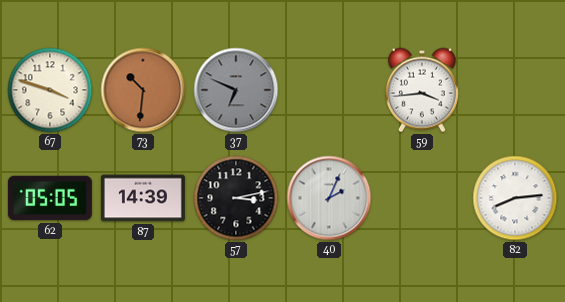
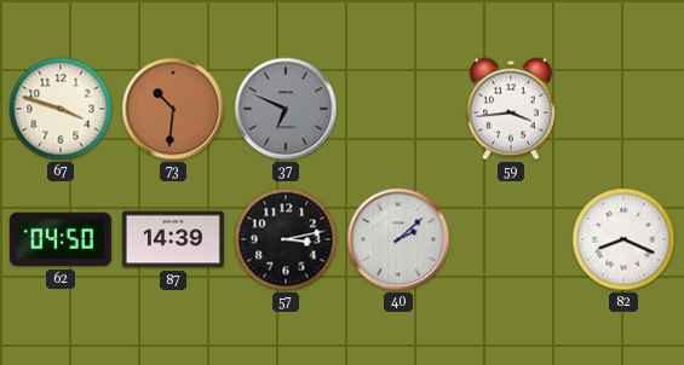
62: 05:05 -> 04:50 (61, 239)
40: 2:04 -> 2:08 (398, 239)
82: 8:14 -> 8:19 (623, 239)
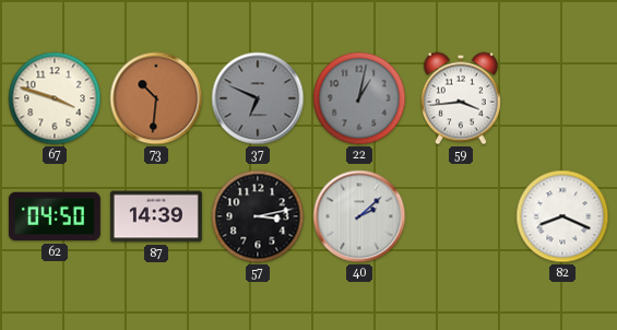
22: none -> 1:02 (359, 98)
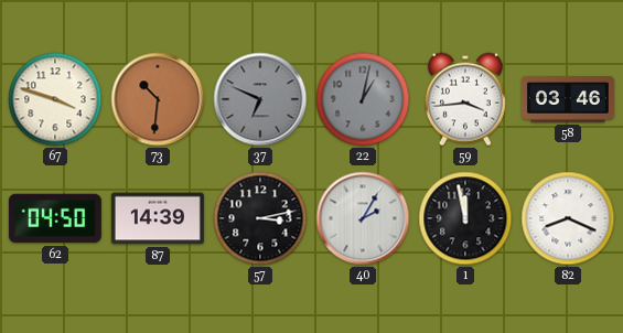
58: none -> 03:46 (568, 99)
40: 2:08 -> 2:05 (363, 218)
1: none -> 11:58 (465, 218)
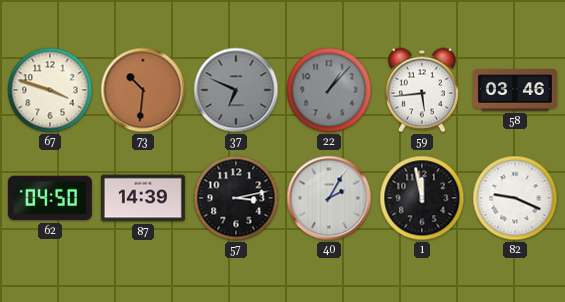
22: 1:02 -> 1:07 (329, 90)
59: 3:44 -> 5:44 (422, 90)
82: 8:19 -> 9:19 (515, 198)
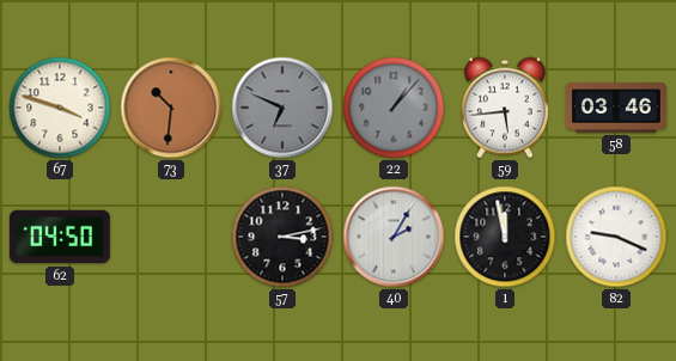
87: 14:39 -> none (143, 198)
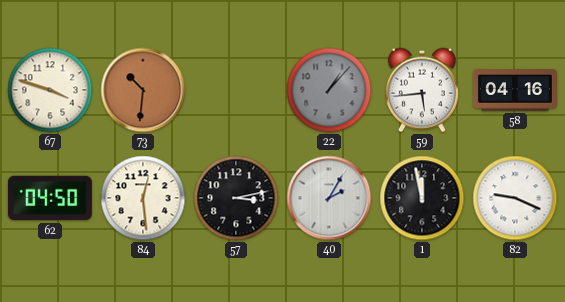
37: 6:49 -> none (282, 108)
58: 03:46 -> 04:16 (515, 90)
84: none -> 12:29 (143, 198)
